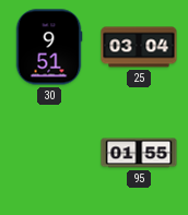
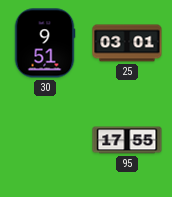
25: 03:04 -> 03:01 (127, 43)
95: 01:55 -> 17:55 (127, 140)
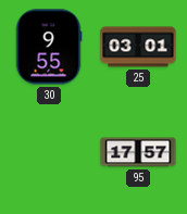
30: 9:51 -> 9:55 (49, 47)
95: 17:55 -> 17:57 (138, 152)
